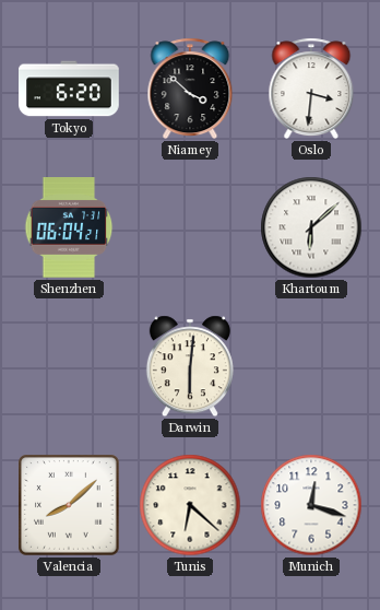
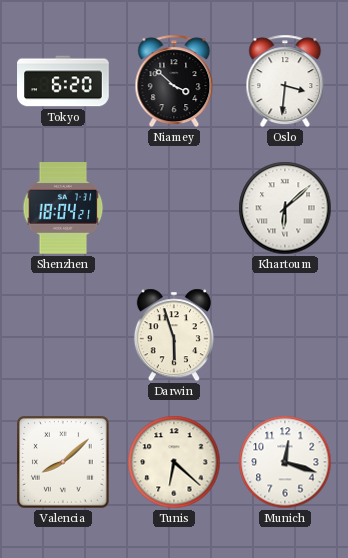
Shenzhen: 06:04 -> 18:04 (63, 208)
Darwin: 6:01 -> 5:57 (174, 335)
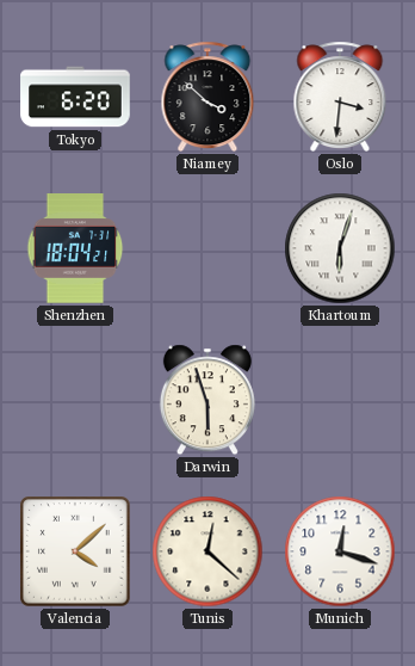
Khartoum: 6:08 -> 6:03 (340, 248)
Valencia: 8:08 -> 4:08 (75, 551)
Tunis: 6:22 -> 12:22 (207, 551)
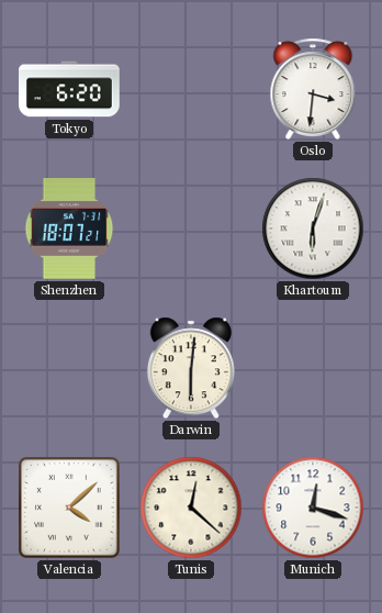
Niamey: 3:52 -> none (207, 97)
Shenzhen: 18:04 -> 18:07 (69, 229)
Darwin: 5:57 -> 6:01 (191, 368)
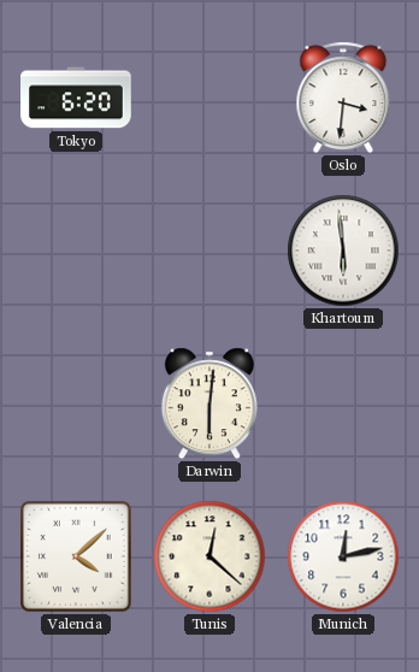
Shenzhen: 18:07 -> none (69, 229)
Khartoum: 6:03 -> 5:59 (343, 250)
Munich: 12:18 -> 12:13 (343, 556)
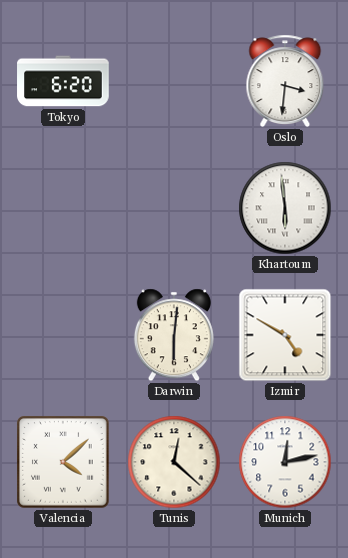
Izmir: none -> 4:50 (285, 335)
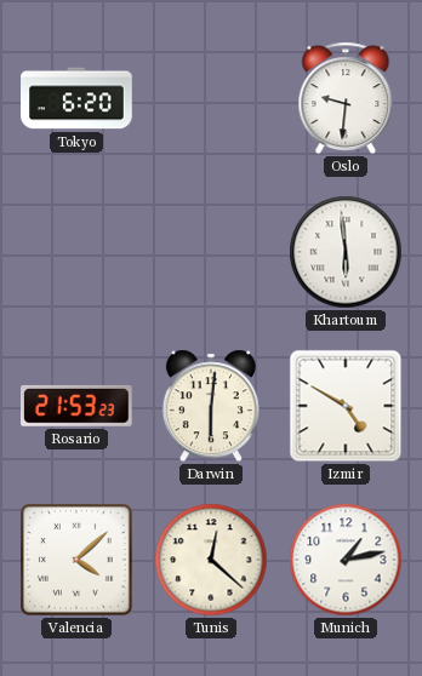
Oslo: 3:31 -> 9:31 (346, 98)
Rosario: none -> 21:53 (78, 406)
Munich: 12:13 -> 1:13 (346, 560)
